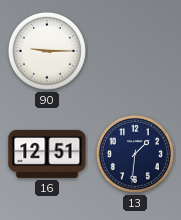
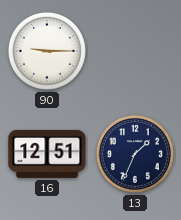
13: 1:31 -> 1:34 (135, 154)
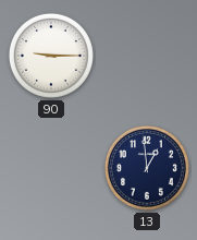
16: 12:51 -> none (47, 154)
13: 1:34 -> 12:59 (147, 168)
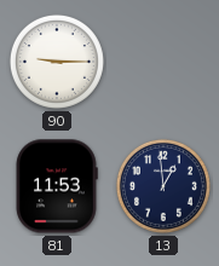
81: none -> 11:53 (57, 186)
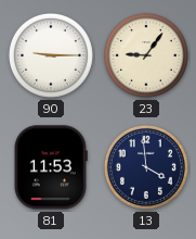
23: none -> 9:06 (146, 55)
13: 12:59 -> 3:59 (146, 167)
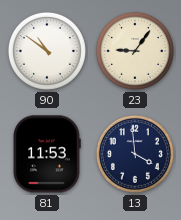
90: 9:15 -> 10:51 (47, 51)
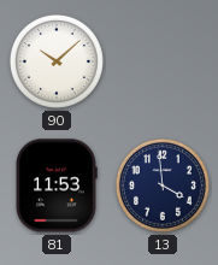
90: 10:51 -> 10:08 (57, 61)
23: 9:06 -> none (135, 51)
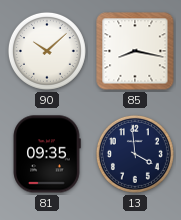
85: none -> 8:17 (135, 51)
81: 11:53 -> 09:35 (47, 154)
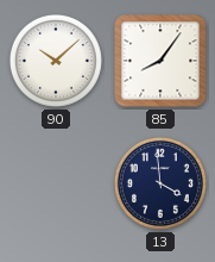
85: 8:17 -> 8:06 (160, 61)
81: 09:35 -> none (47, 154)
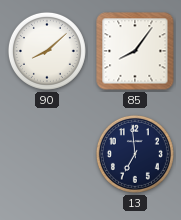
90: 10:08 -> 8:08 (47, 51)
13: 3:59 -> 6:59 (135, 154)
